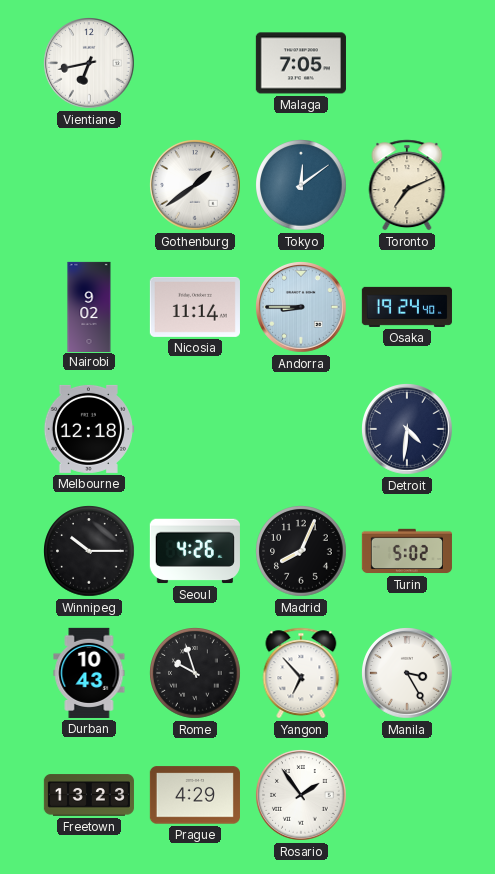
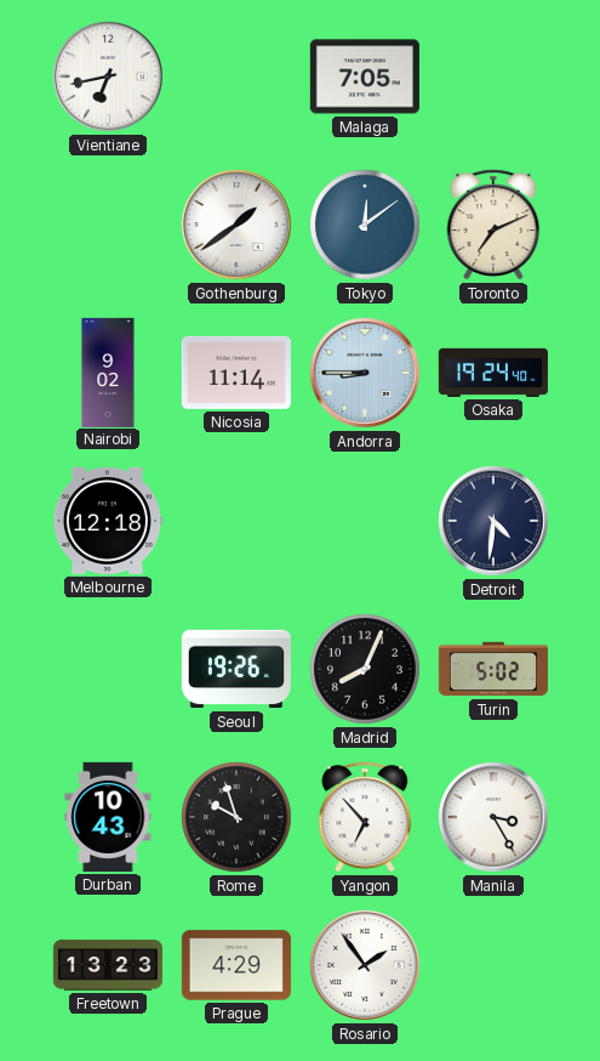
Winnipeg: 10:15 -> none (89, 551)
Seoul: 4:26 -> 19:26 (236, 669)
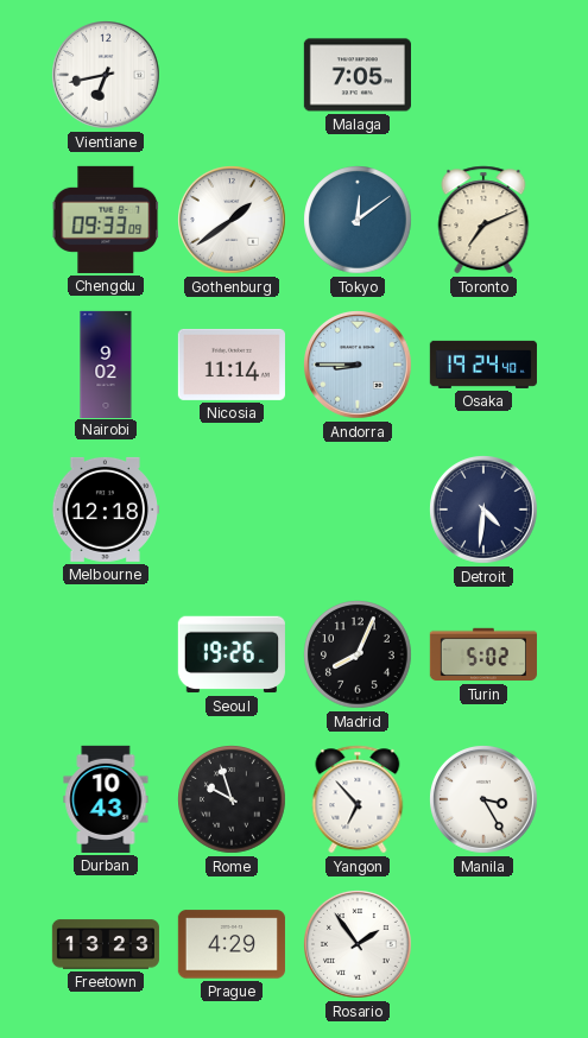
Chengdu: none -> 09:33 (106, 220)
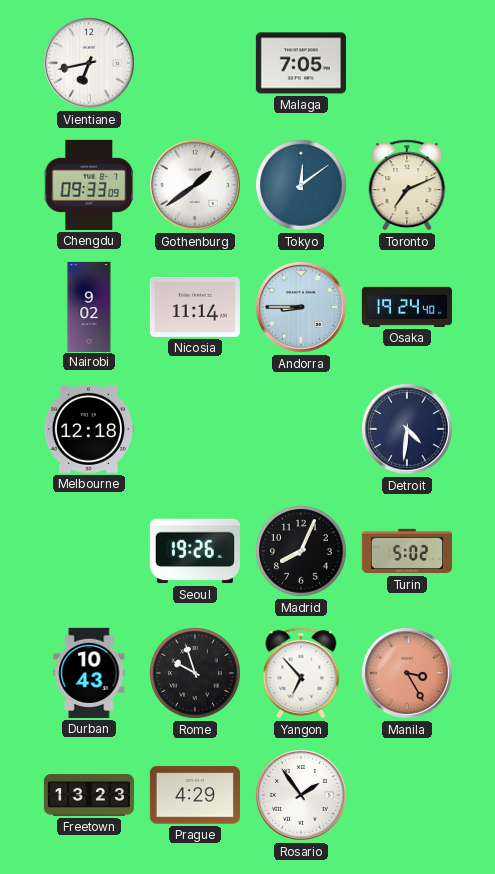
Manila dial: white -> salmon (407, 673)
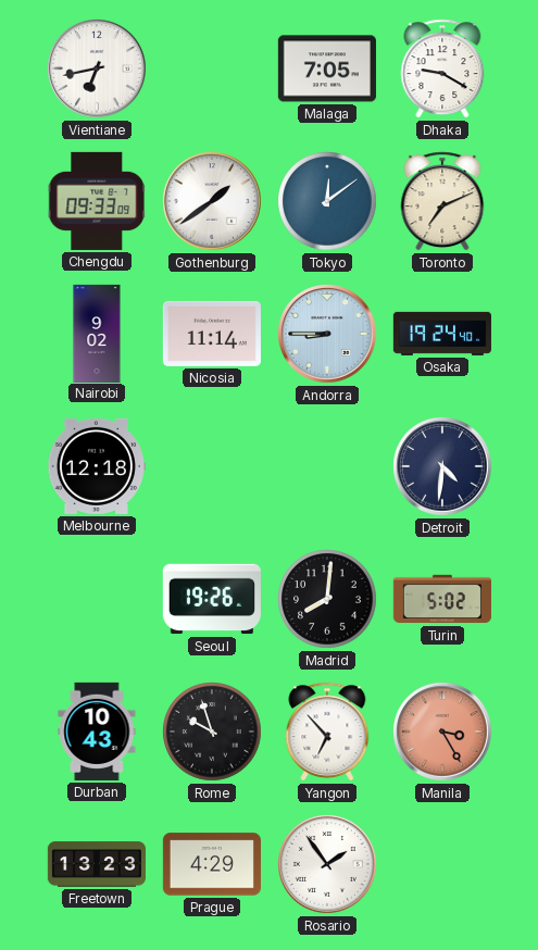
Dhaka: none -> 9:20 (442, 68)
Madrid: 8:04 -> 8:01 (327, 599)
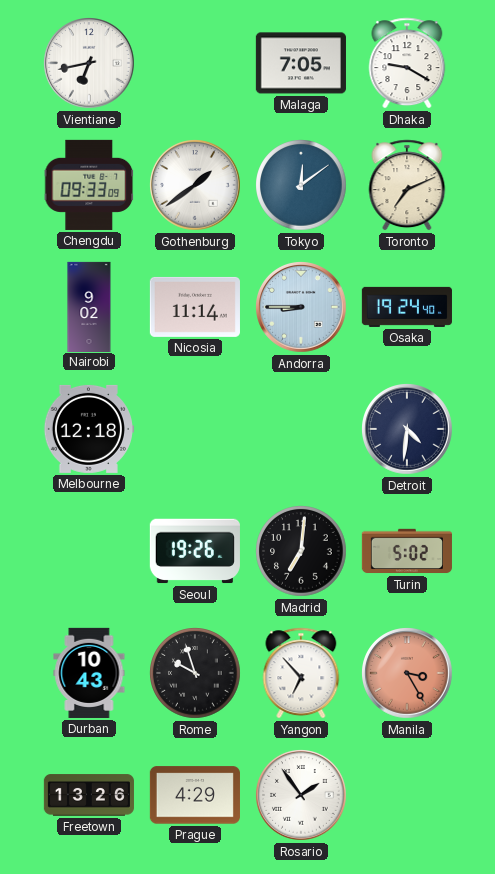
Madrid: 8:01 -> 7:01 (301, 551)
Freetown: 13:23 -> 13:26 (88, 795)
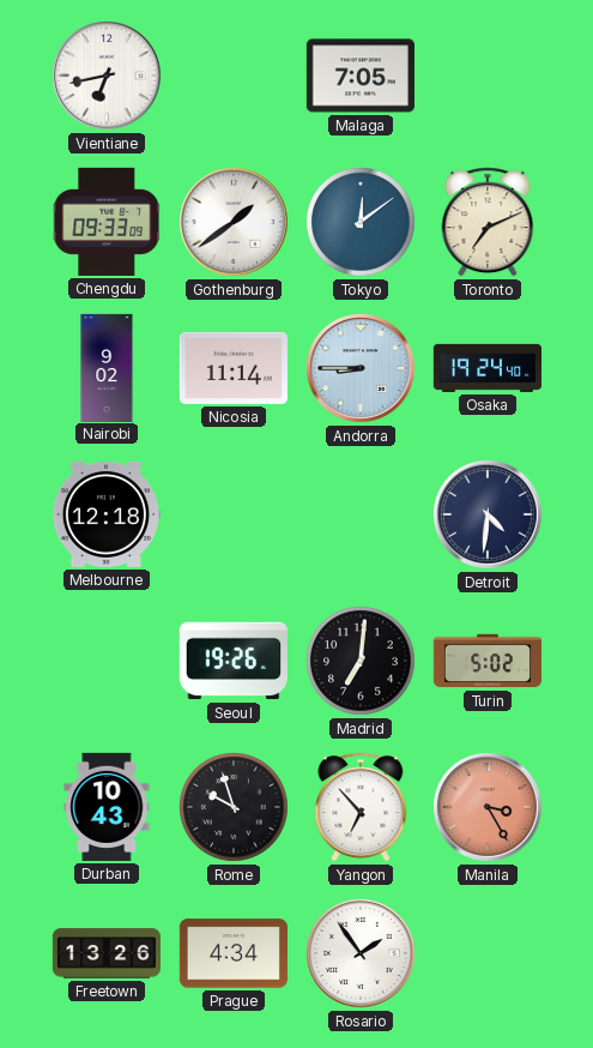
Dhaka: 9:20 -> none (407, 63)
Prague: 4:29 -> 4:34 (234, 953)
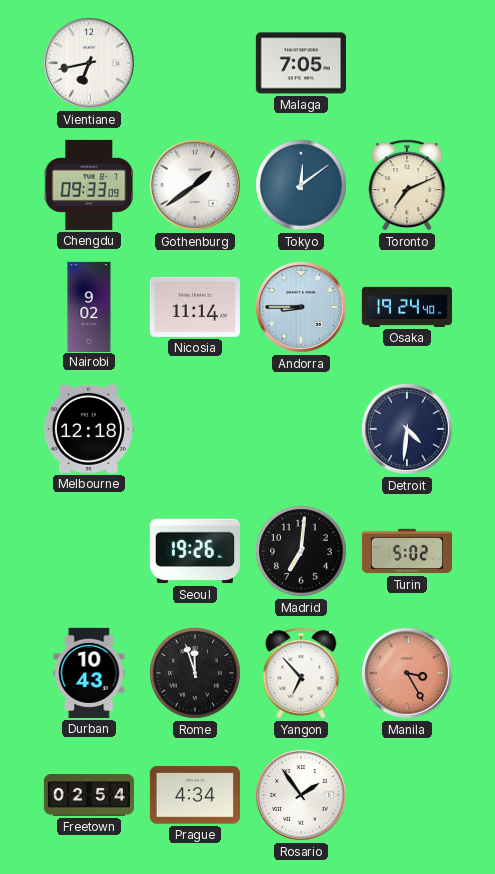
Rome: 9:57 -> 11:57 (195, 673)
Freetown: 13:26 -> 02:54 (88, 795)
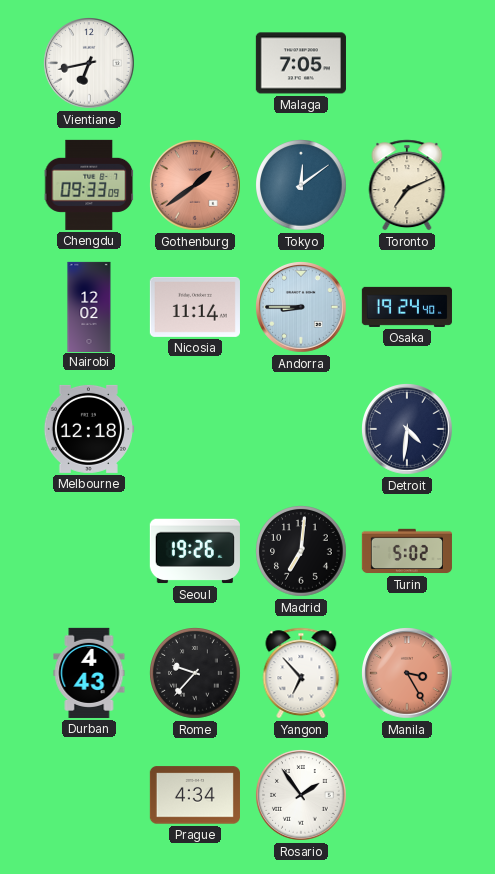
Gothenburg dial: white -> salmon (195, 185)
Nairobi: 9:02 -> 12:02 (89, 306)
Durban: 10:43 -> 4:43 (89, 673)
Rome: 11:57 -> 9:37 (195, 673)
Freetown: 02:54 -> none (88, 795)
